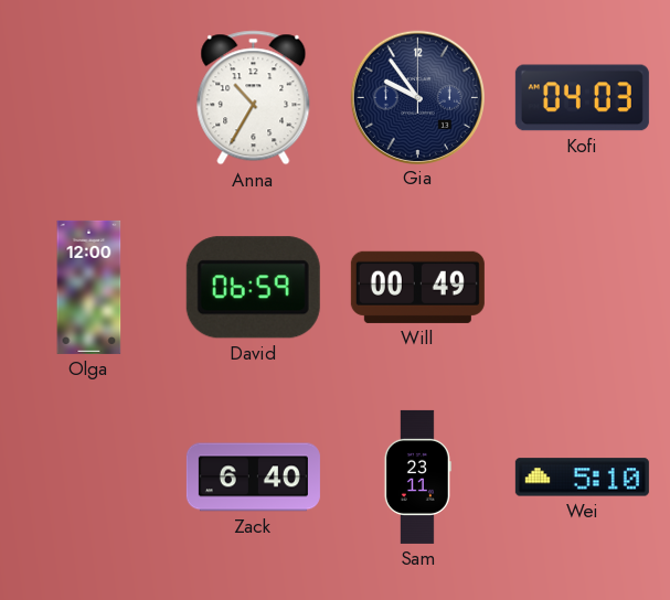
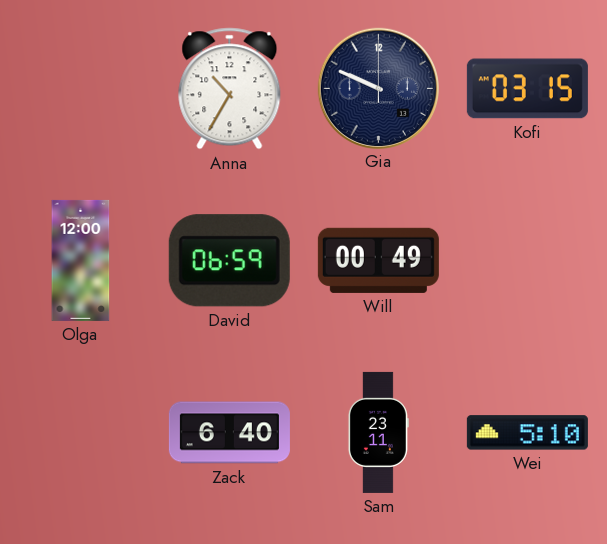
Gia: 9:54 -> 9:49 (378, 88)
Kofi: 04:03 -> 03:15 (527, 89)
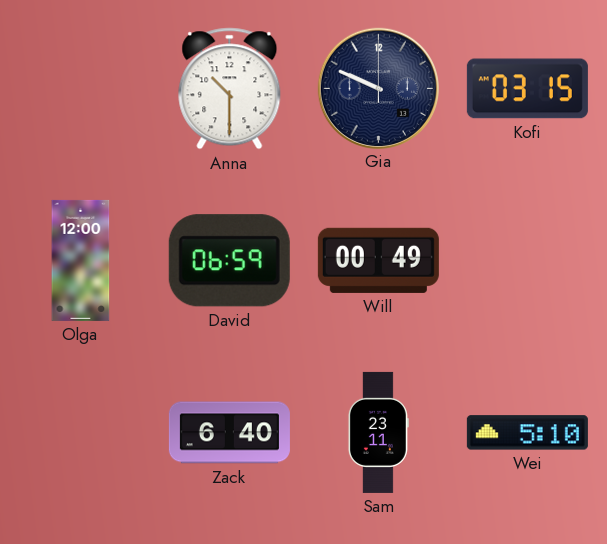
Anna: 10:35 -> 10:30 (230, 89)
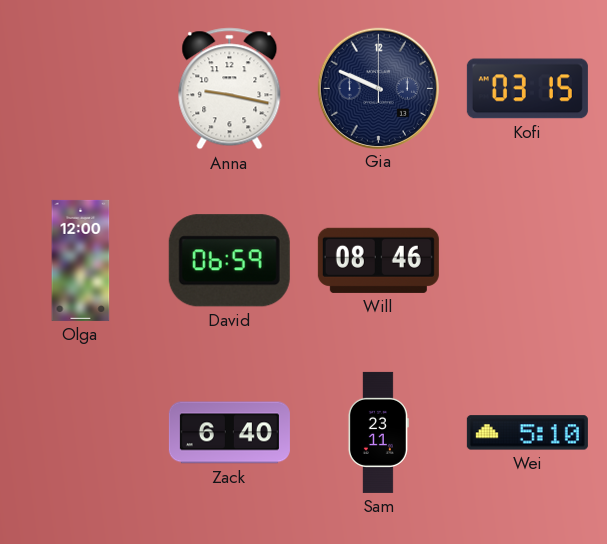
Anna: 10:30 -> 9:17 (230, 89)
Will: 00:49 -> 08:46 (378, 260)
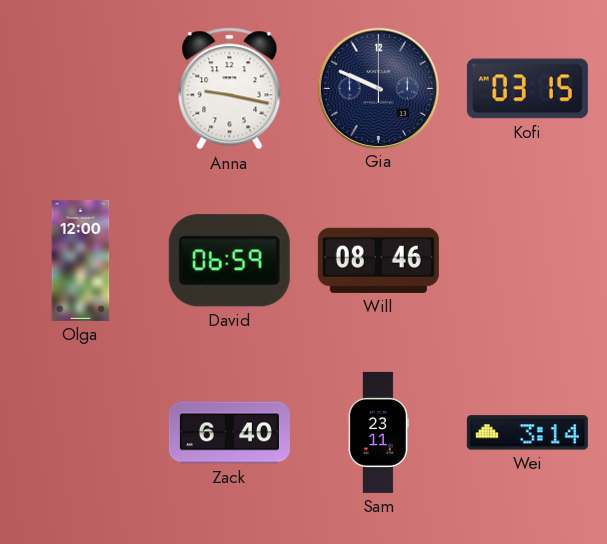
Wei: 5:10 -> 3:14 (527, 433)
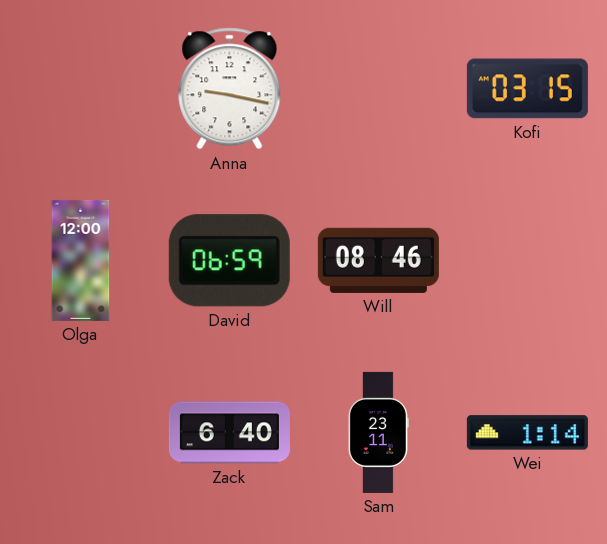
Gia: 9:49 -> none (378, 88)
Wei: 3:14 -> 1:14 (527, 433)
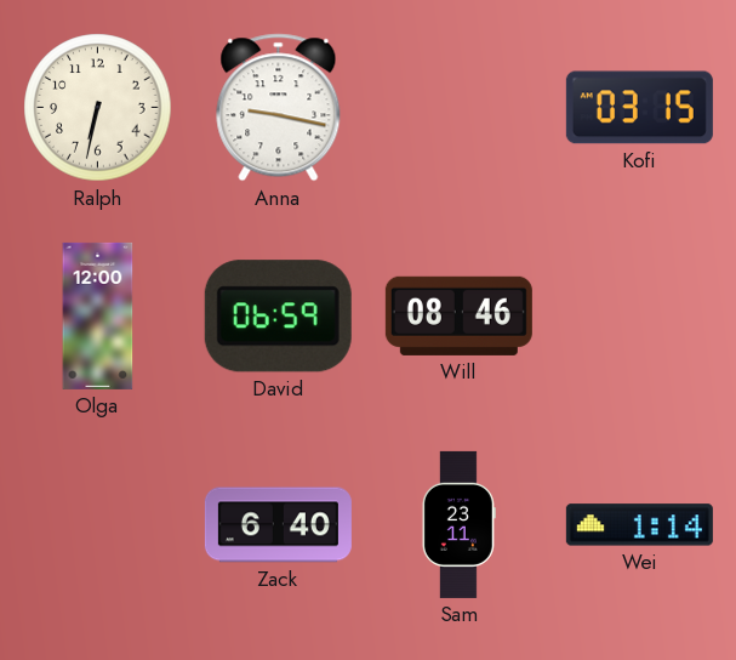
Ralph: none -> 6:32 (98, 108)
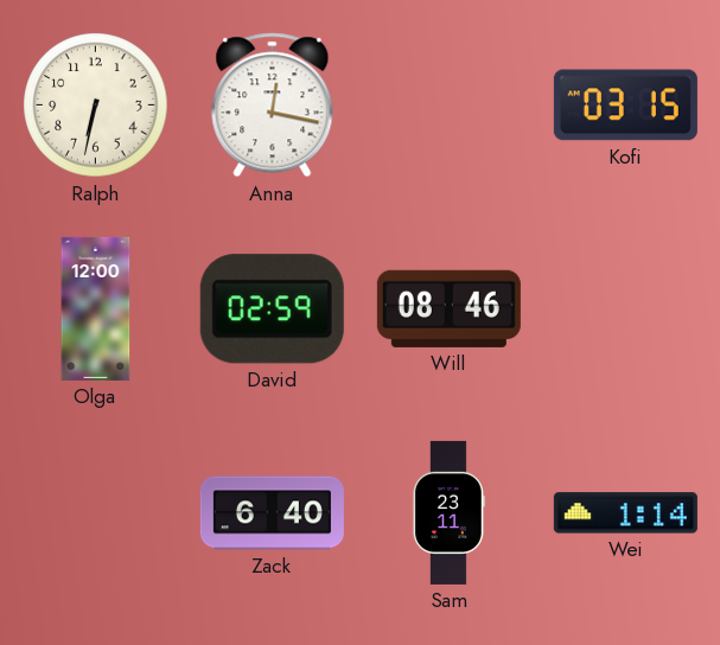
Anna: 9:17 -> 12:17 (273, 106)
David: 06:59 -> 02:59 (272, 309)
